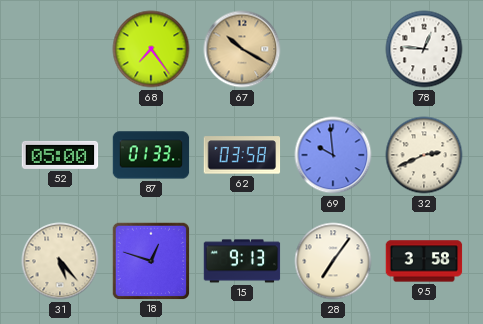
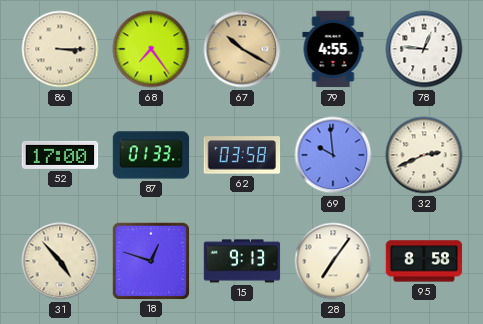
86: none -> 3:15 (60, 49)
79: none -> 4:55 (333, 49)
52: 05:00 -> 17:00 (60, 155)
31: 5:23 -> 4:53 (60, 261)
95: 3:58 -> 8:58 (424, 261)
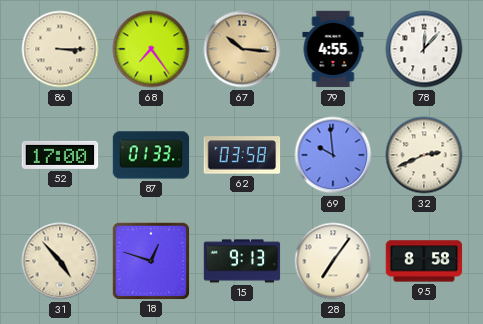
67: 10:20 -> 10:16 (242, 49)
78: 12:46 -> 12:07 (424, 49)
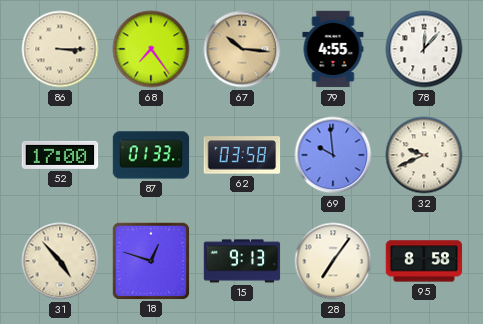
32: 2:41 -> 9:41 (424, 155)
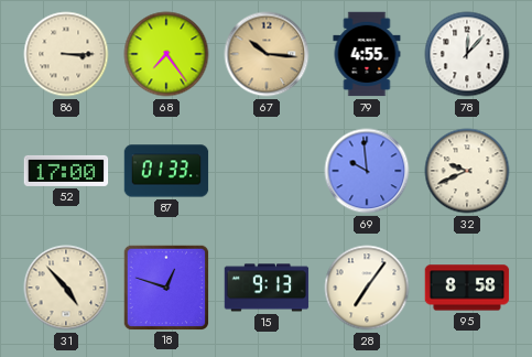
62: 03:58 -> none (242, 155)
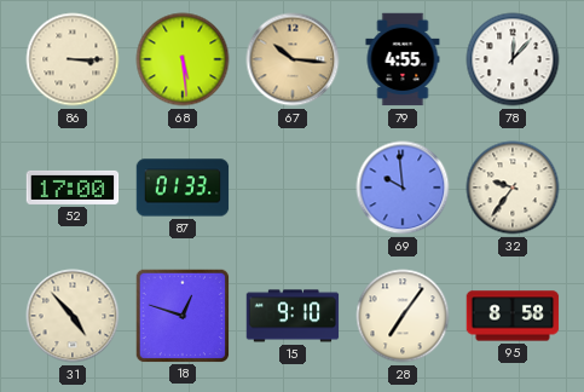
68: 7:24 -> 5:29 (183, 59)
32: 9:41 -> 9:36 (513, 188)
15: 9:13 -> 9:10 (293, 316)
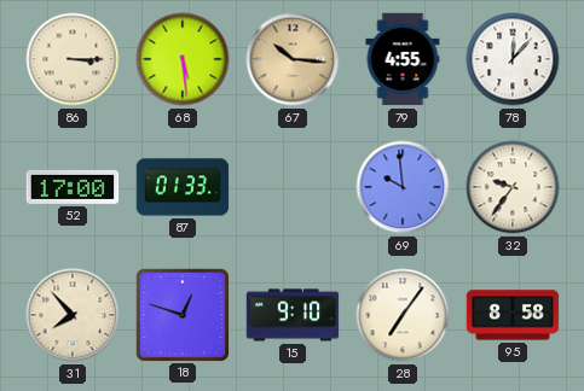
31: 4:53 -> 7:53 (73, 315)
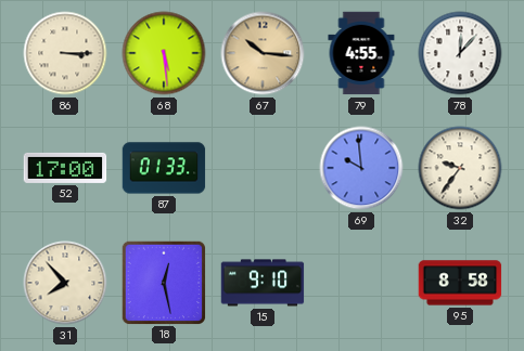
18: 12:48 -> 12:28 (163, 282)
28: 7:06 -> none (403, 315)
